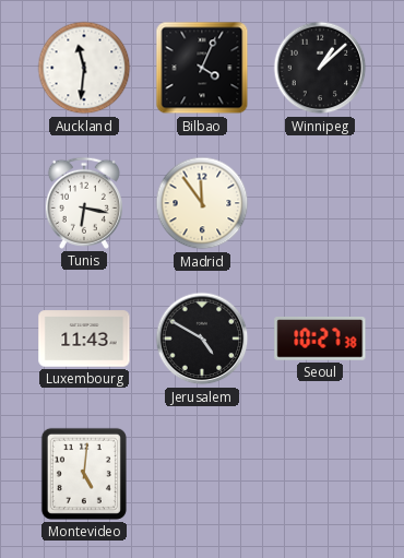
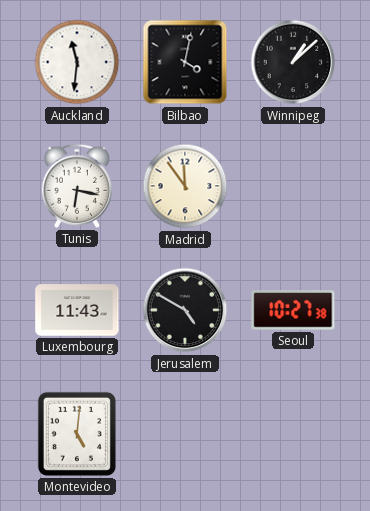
Bilbao: 4:04 -> 4:02 (185, 62)
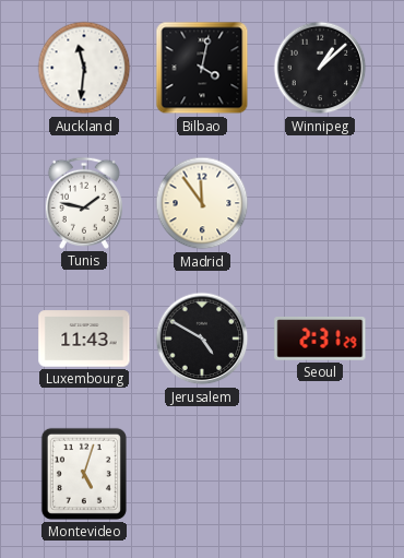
Tunis: 6:17 -> 1:47 (84, 203)
Seoul: 10:27 -> 2:31 (320, 340)
Montevideo: 5:01 -> 5:03 (84, 474)
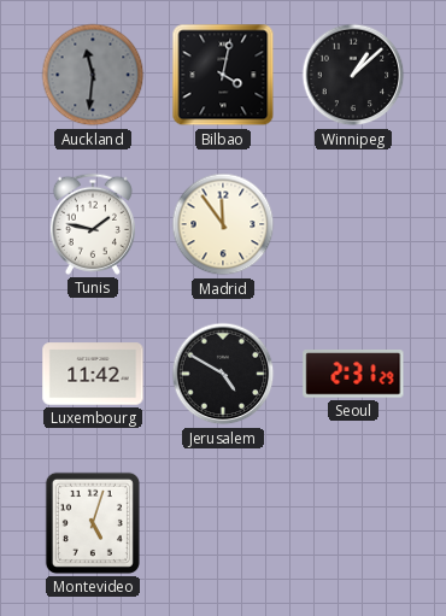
Auckland dial: white -> grey (93, 75)
Luxembourg: 11:43 -> 11:42 (93, 374)
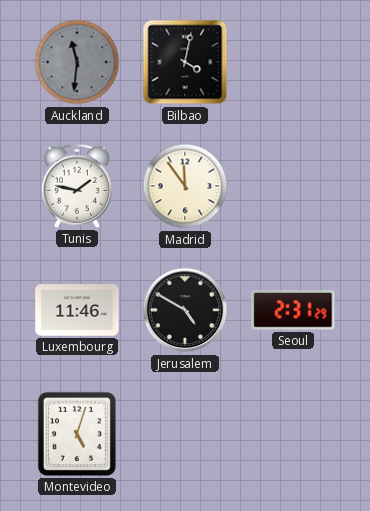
Winnipeg: 1:08 -> none (353, 75)
Luxembourg: 11:42 -> 11:46 (77, 310)
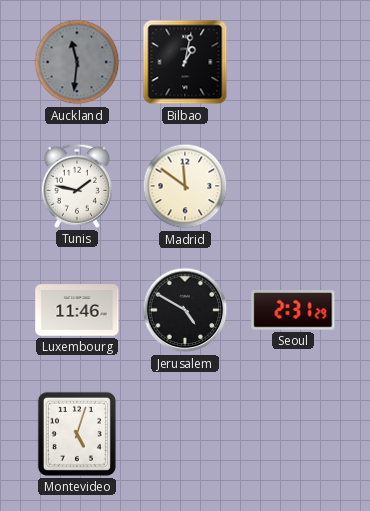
Bilbao: 4:02 -> 1:02 (185, 62)
Madrid: 11:54 -> 11:51 (185, 186)
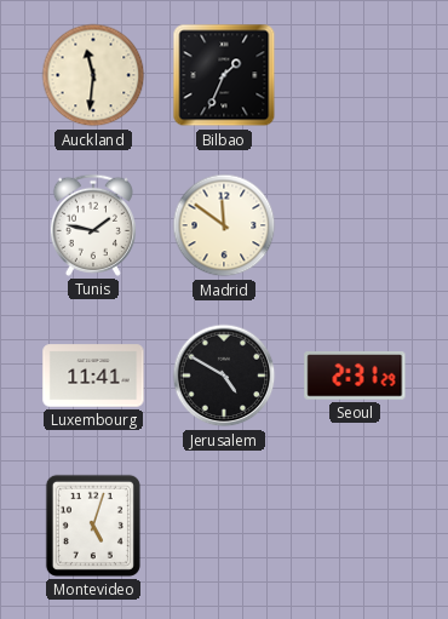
Auckland dial: grey -> cream (93, 75)
Bilbao: 1:02 -> 1:34 (224, 75)
Luxembourg: 11:46 -> 11:41 (93, 376)
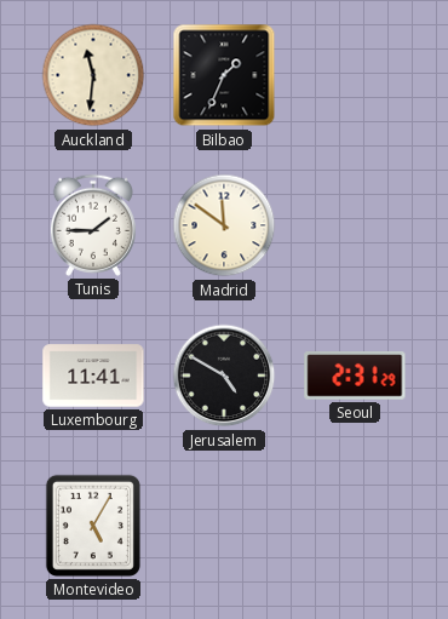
Tunis: 1:47 -> 1:45 (93, 225)
Montevideo: 5:03 -> 5:05 (93, 526)
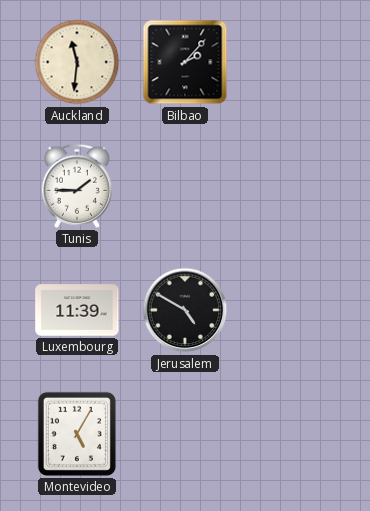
Bilbao: 1:34 -> 2:07 (185, 62)
Madrid: 11:51 -> none (224, 225)
Luxembourg: 11:41 -> 11:39 (77, 310)
Seoul: 2:31 -> none (355, 377)
